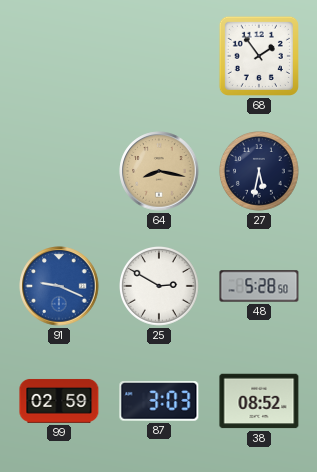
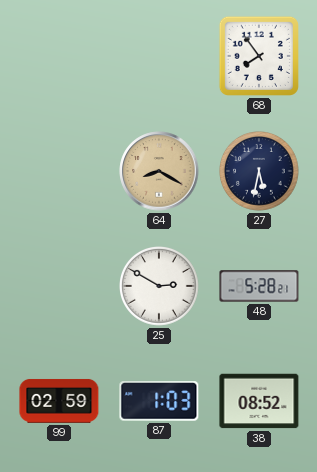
68: 1:54 -> 7:54 (259, 56)
64: 8:17 -> 8:20 (159, 171)
91: 9:19 -> none (59, 286)
48: 5:28:50 -> 5:28:21 (259, 286)
87: 3:03 -> 1:03 (159, 401)
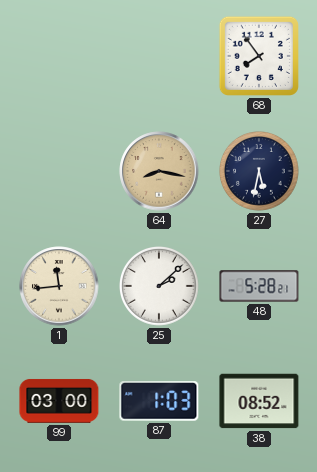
64: 8:20 -> 8:17 (159, 171)
1: none -> 11:44 (59, 286)
25: 2:50 -> 2:08 (160, 287)
99: 02:59 -> 03:00 (59, 401)
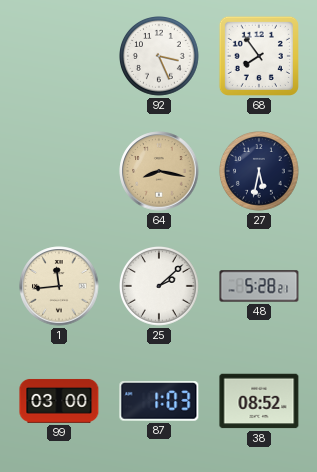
92: none -> 3:26 (160, 57)
